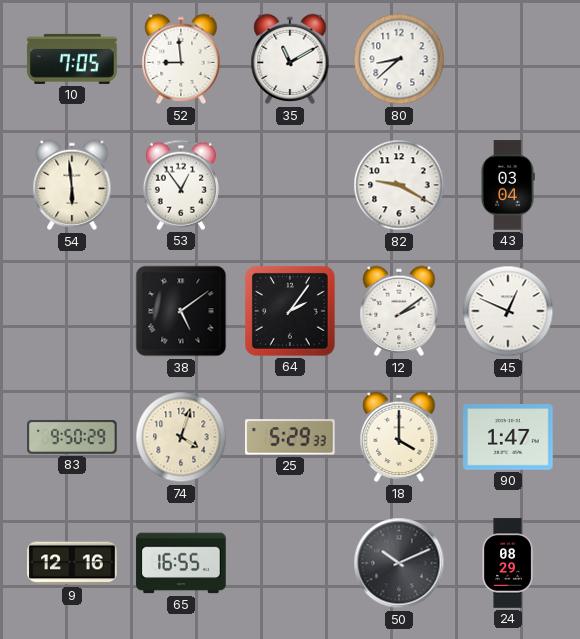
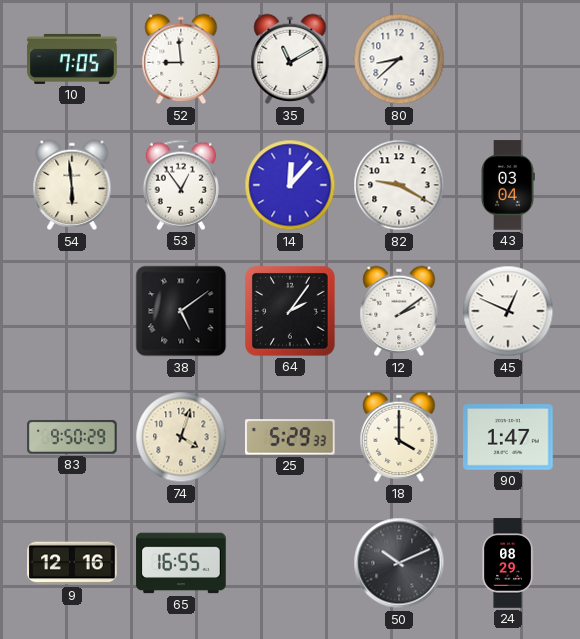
14: none -> 12:07 (290, 185)
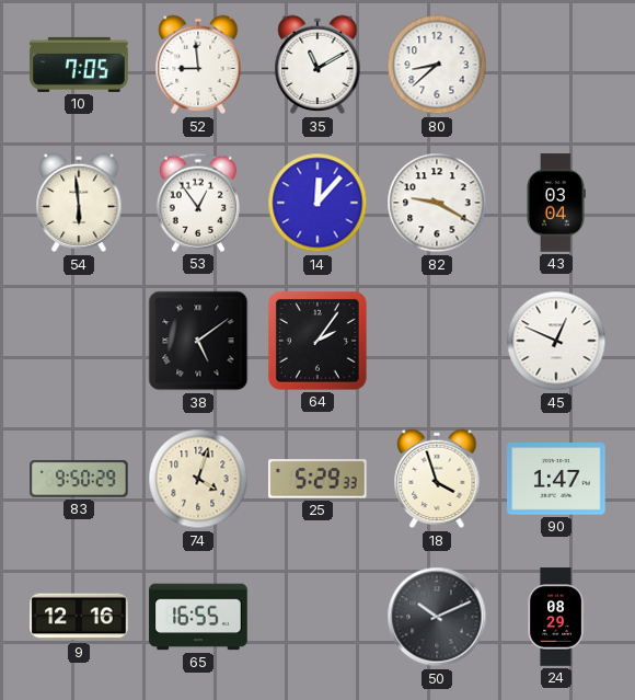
12: 2:09 -> none (399, 311)
18: 4:00 -> 3:57 (437, 479)
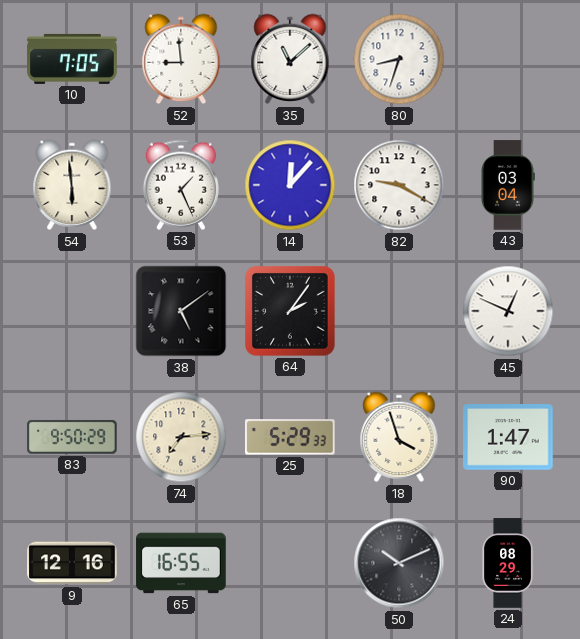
35: 11:10 -> 11:08 (290, 59)
80: 8:38 -> 8:33 (399, 59)
53: 12:54 -> 1:26 (181, 185)
74: 4:03 -> 7:14 (181, 437)
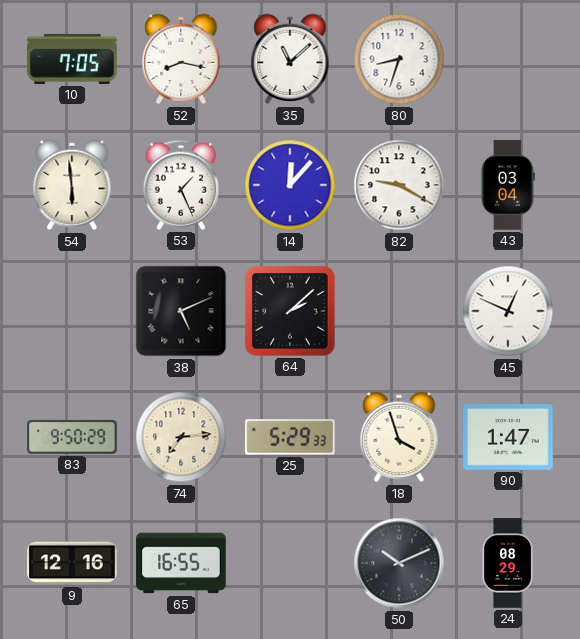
52: 8:59 -> 8:17 (181, 59)
38: 5:09 -> 5:11 (181, 311)
64: 2:06 -> 2:08 (290, 311)
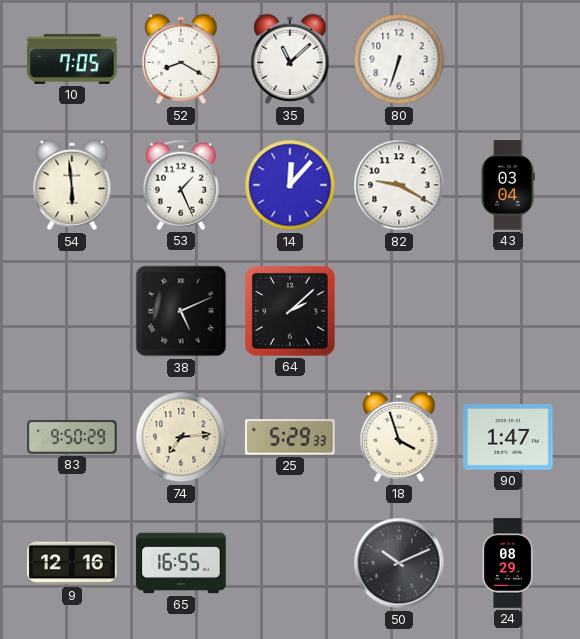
52: 8:17 -> 8:20 (181, 59)
80: 8:33 -> 6:33 (399, 59)
45: 12:49 -> none (508, 311)
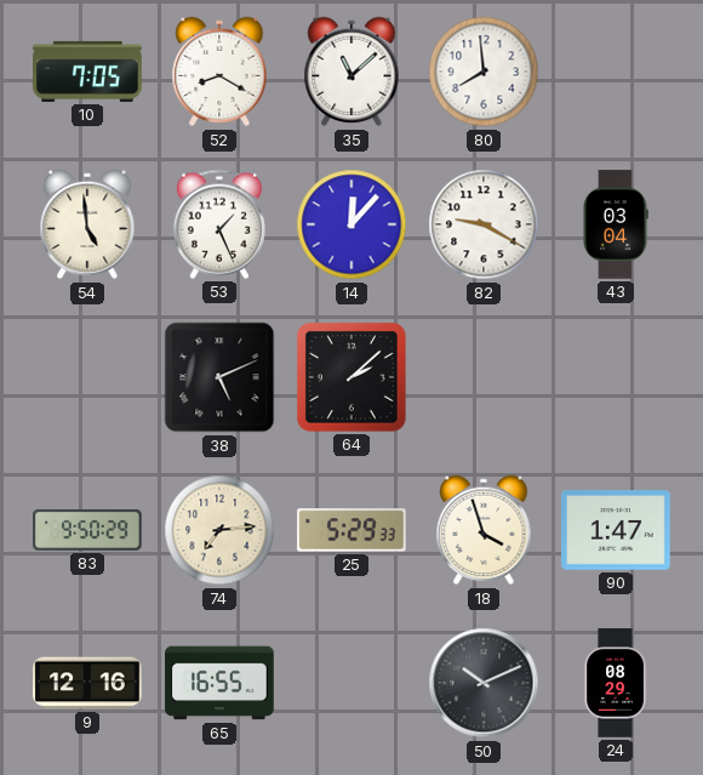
80: 6:33 -> 7:59 (484, 72)
54: 5:59 -> 4:59 (87, 224)
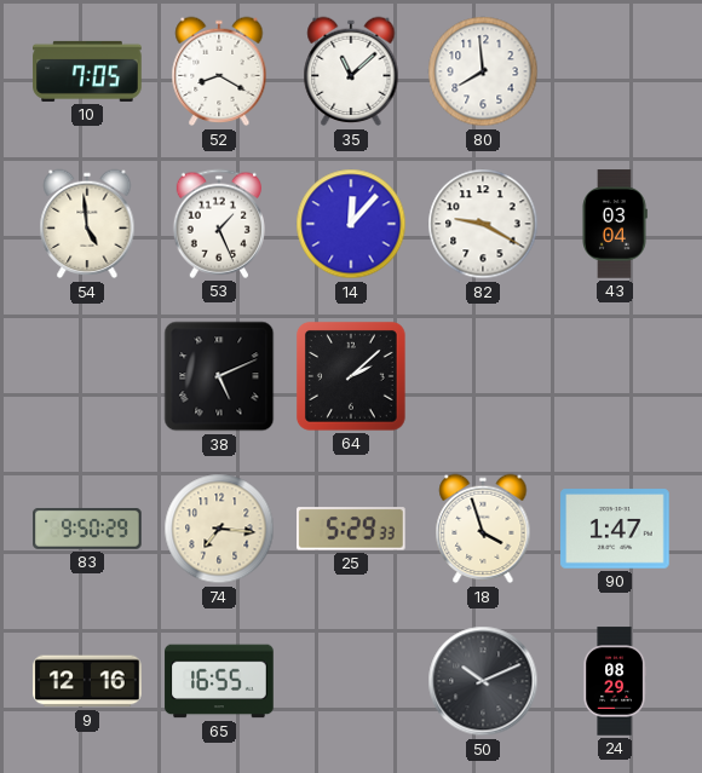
74: 7:14 -> 7:16 (219, 529)
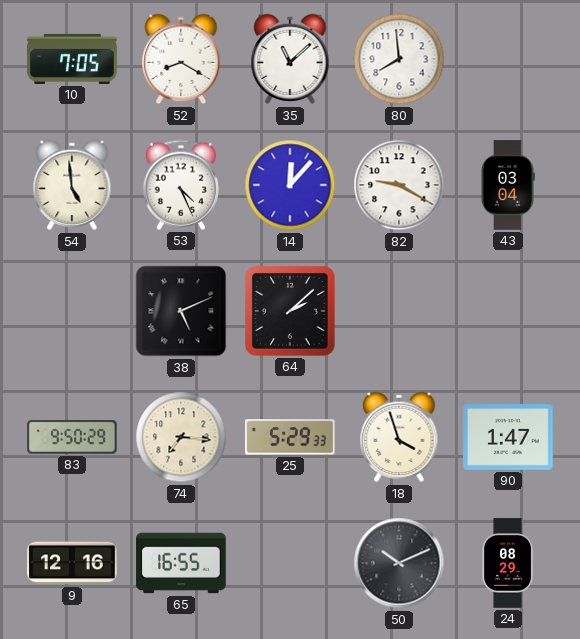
53: 1:26 -> 4:26 (181, 185)
